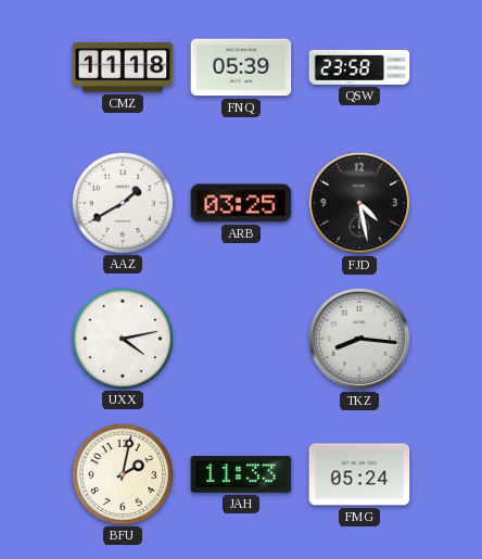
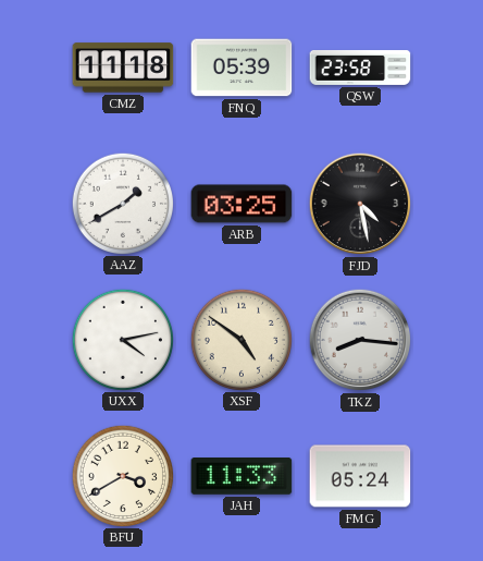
XSF: none -> 4:51 (240, 339)
BFU: 2:02 -> 3:40 (122, 475)
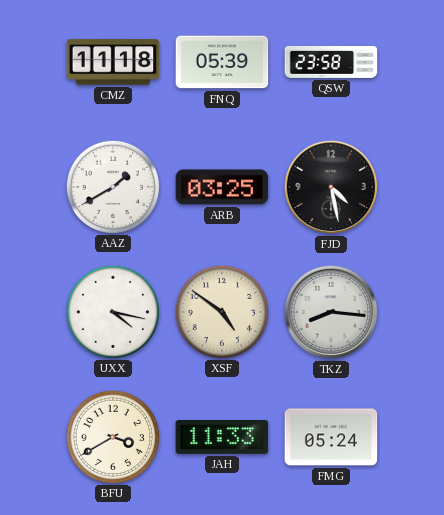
UXX: 4:13 -> 4:17 (112, 311)
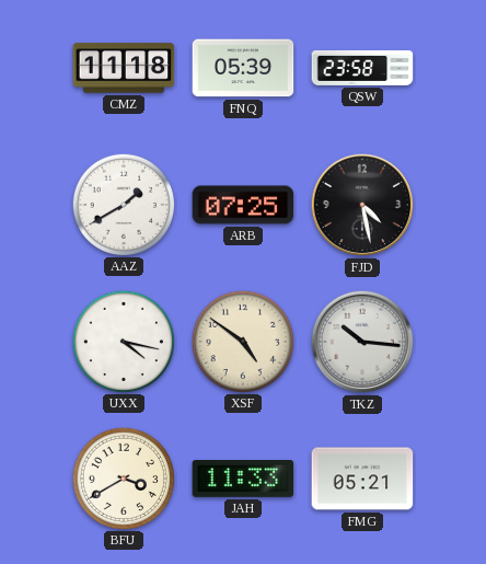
ARB: 03:25 -> 07:25 (243, 205)
TKZ: 8:16 -> 10:16 (362, 342)
FMG: 05:24 -> 05:21 (362, 479)
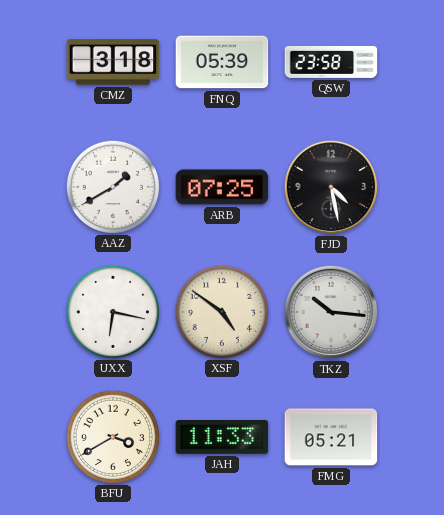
CMZ: 11:18 -> 3:18 (113, 62)
UXX: 4:17 -> 6:17 (112, 311)
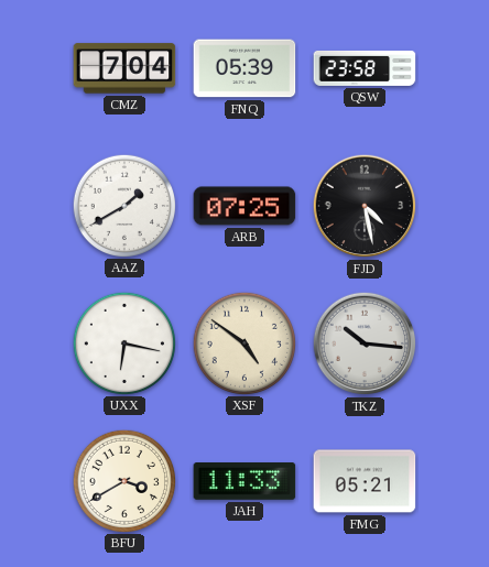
CMZ: 3:18 -> 7:04 (124, 68)
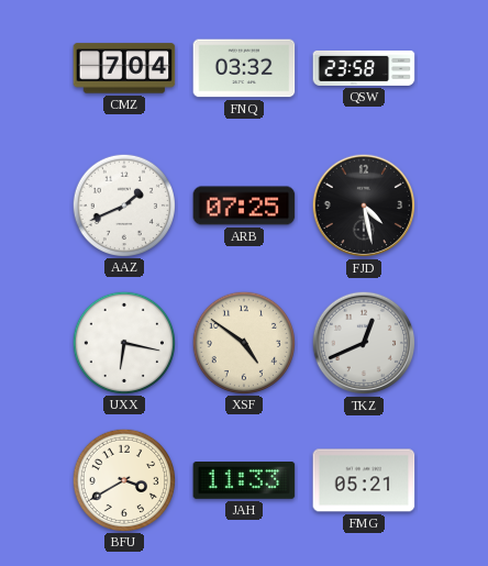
FNQ: 05:39 -> 03:32 (244, 68)
AAZ: 1:40 -> 1:41 (123, 204)
TKZ: 10:16 -> 12:41 (364, 343)
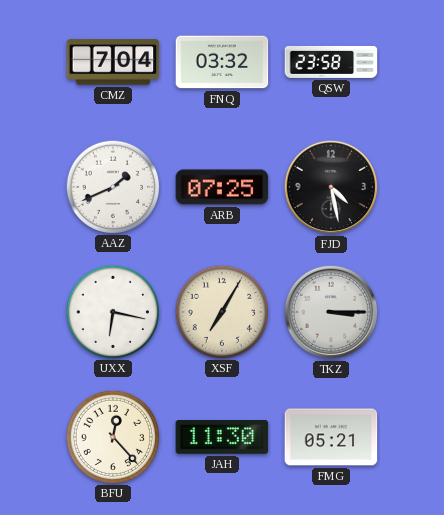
XSF: 4:51 -> 7:05 (221, 311)
TKZ: 12:41 -> 3:15 (331, 312)
BFU: 3:40 -> 12:23 (112, 436)
JAH: 11:33 -> 11:30 (222, 438)
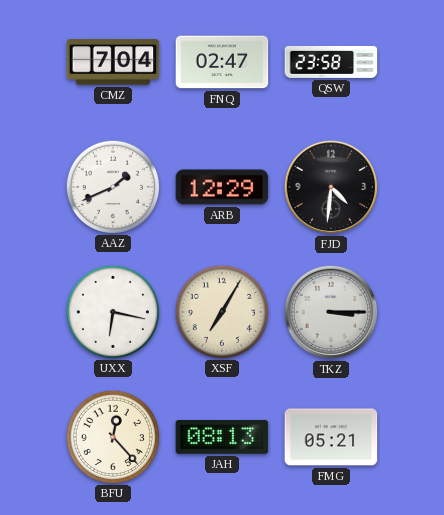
FNQ: 03:32 -> 02:47 (222, 62)
ARB: 07:25 -> 12:29 (222, 187)
FJD: 4:28 -> 4:31 (331, 187)
JAH: 11:30 -> 08:13 (222, 438)
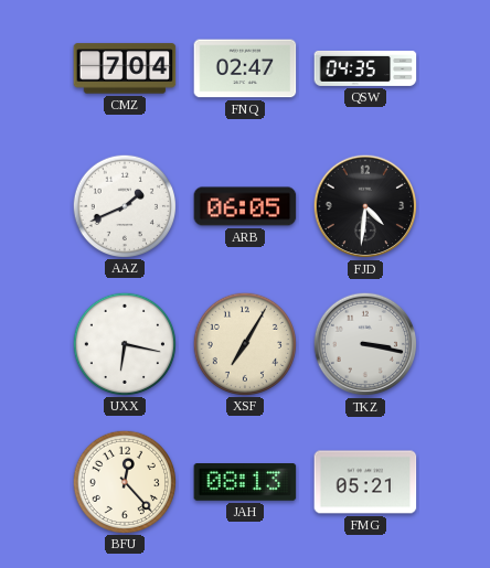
QSW: 23:58 -> 04:35 (365, 68)
ARB: 12:29 -> 06:05 (245, 206)
TKZ: 3:15 -> 3:17 (365, 344)
